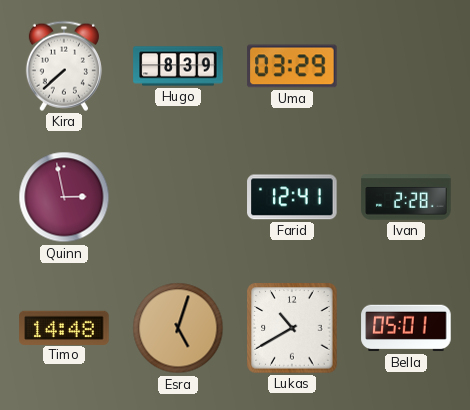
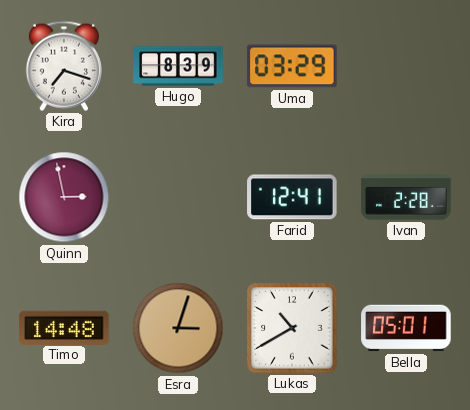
Kira: 7:38 -> 7:18 (64, 66)
Esra: 5:03 -> 3:03 (178, 328)
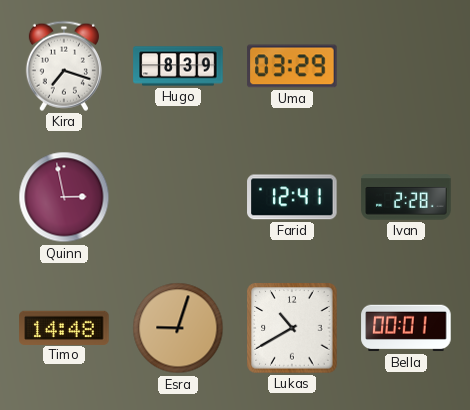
Esra: 3:03 -> 9:03 (178, 328)
Bella: 05:01 -> 00:01 (406, 328)
